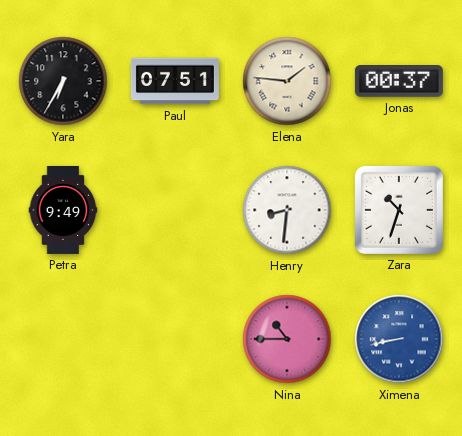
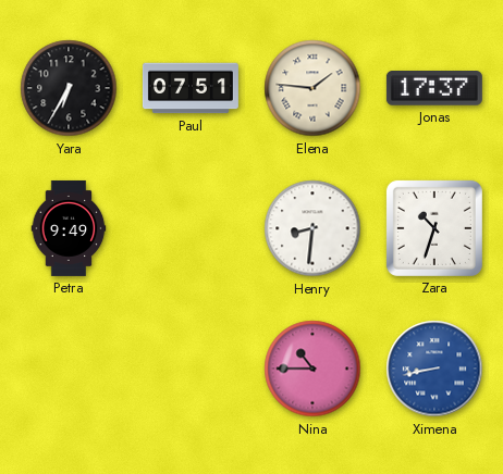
Jonas: 00:37 -> 17:37 (434, 89)
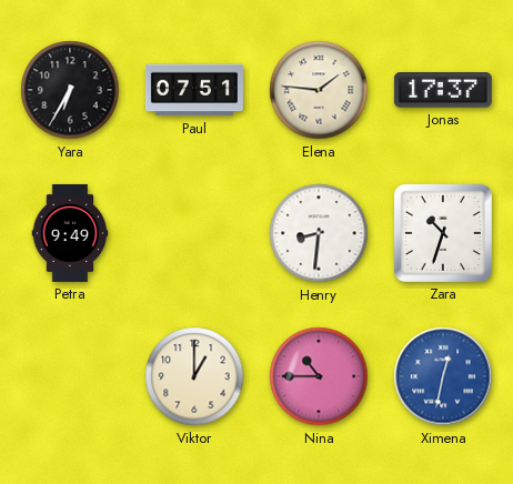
Viktor: none -> 1:00 (194, 376)
Ximena: 8:43 -> 12:32 (443, 376)
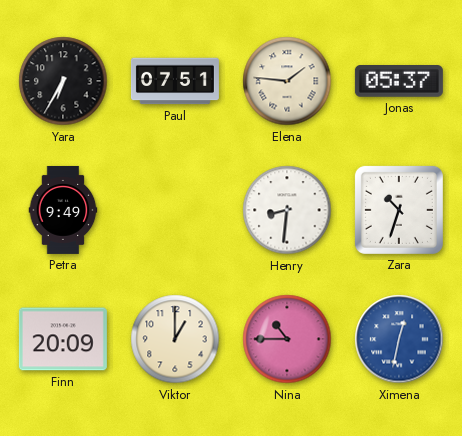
Jonas: 17:37 -> 05:37 (399, 82)
Finn: none -> 20:09 (63, 339)
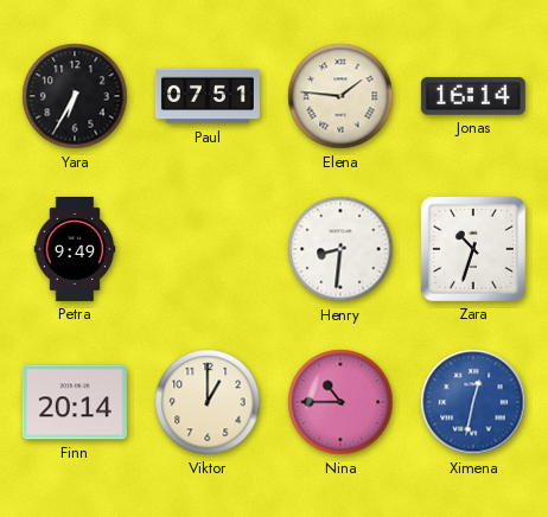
Jonas: 05:37 -> 16:14 (473, 97)
Finn: 20:09 -> 20:14 (75, 402)
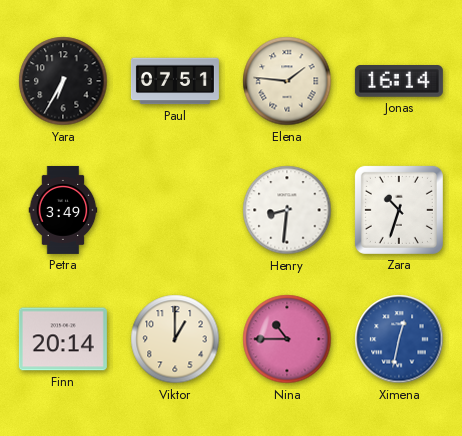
Petra: 9:49 -> 3:49 (63, 210)
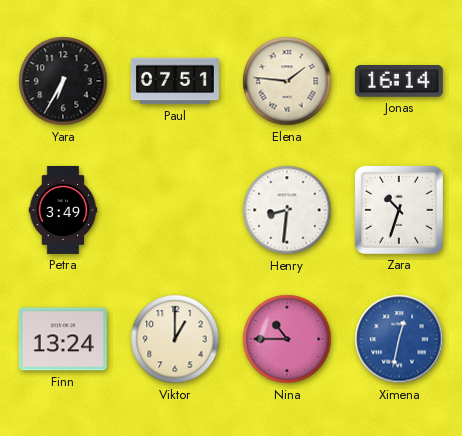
Finn: 20:14 -> 13:24 (63, 339)
